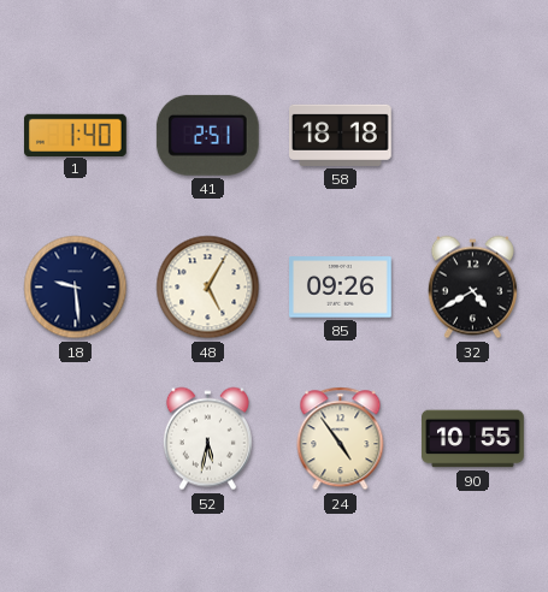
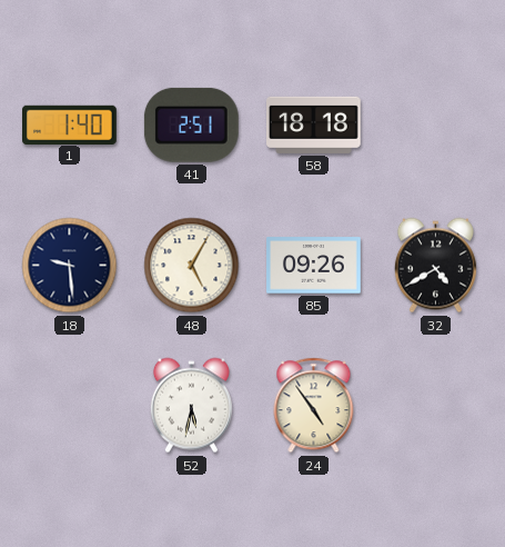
90: 10:55 -> none (473, 439)
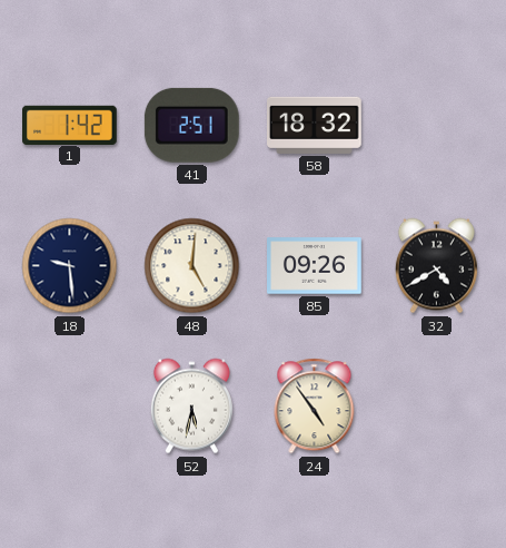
1: 1:40 -> 1:42 (70, 125)
58: 18:18 -> 18:32 (315, 125)
48: 5:05 -> 5:01 (192, 266)
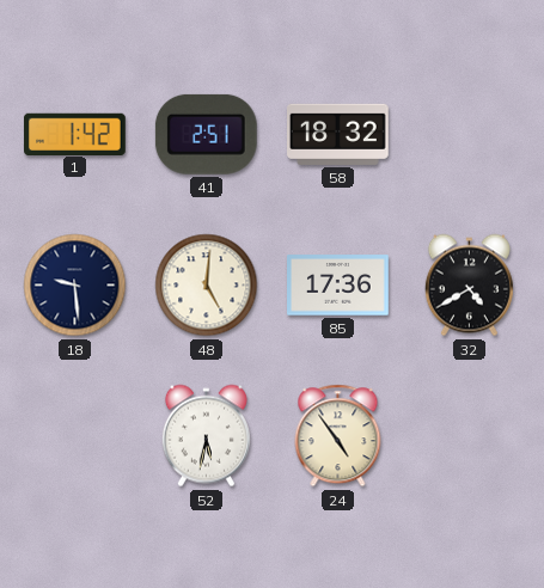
85: 09:26 -> 17:36 (338, 286)
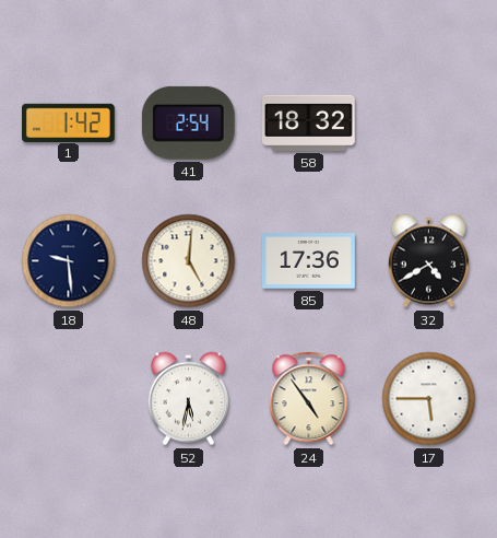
41: 2:51 -> 2:54 (188, 122)
17: none -> 5:45 (429, 399)
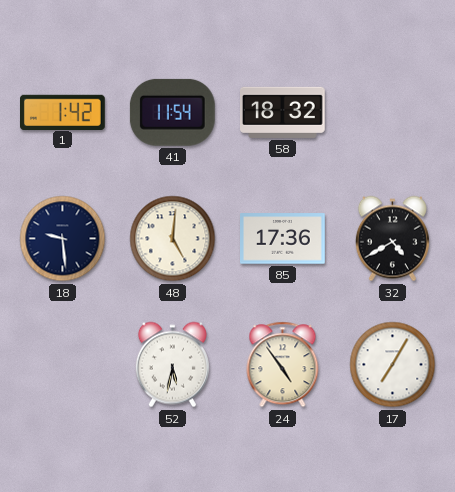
41: 2:54 -> 11:54 (172, 112)
17: 5:45 -> 7:05 (393, 365)
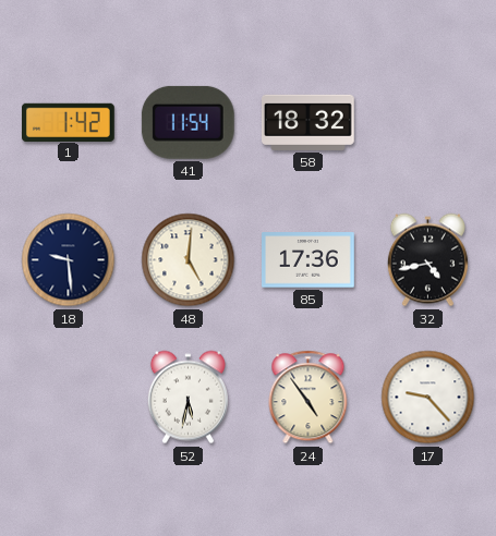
32: 4:40 -> 4:43 (427, 260)
17: 7:05 -> 9:23 (428, 398)
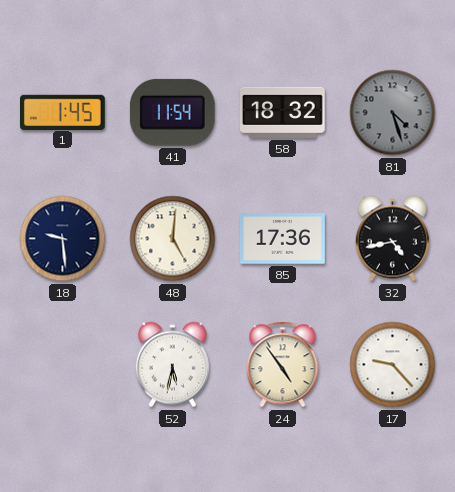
1: 1:42 -> 1:45 (63, 112)
81: none -> 4:27 (393, 113)
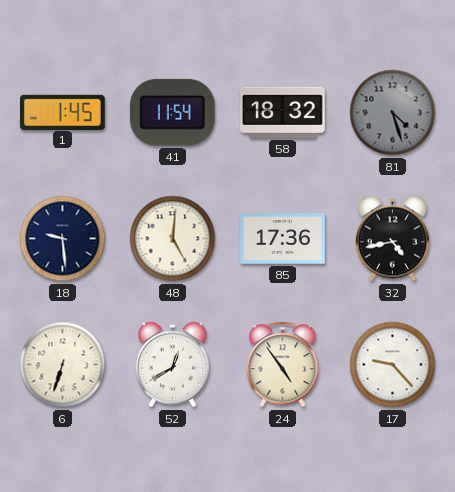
6: none -> 6:33 (63, 365)
52: 5:32 -> 12:40 (172, 365)
